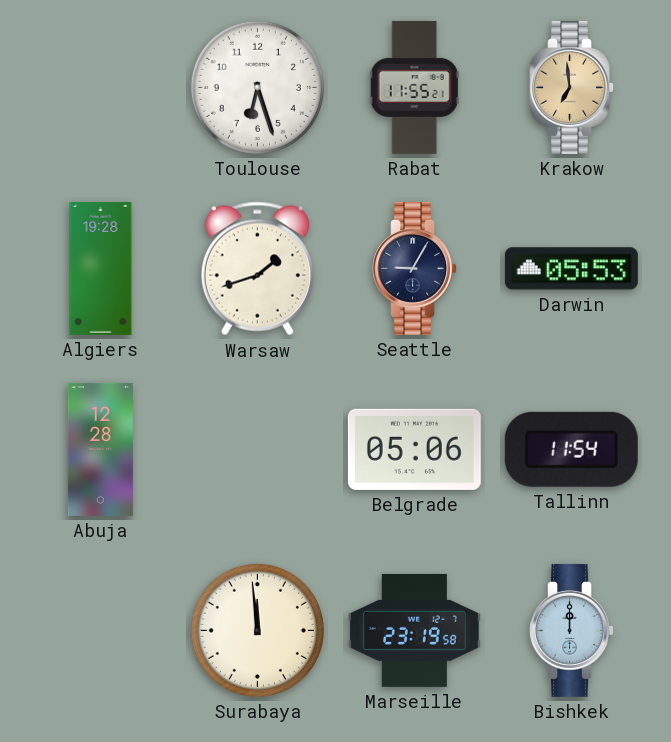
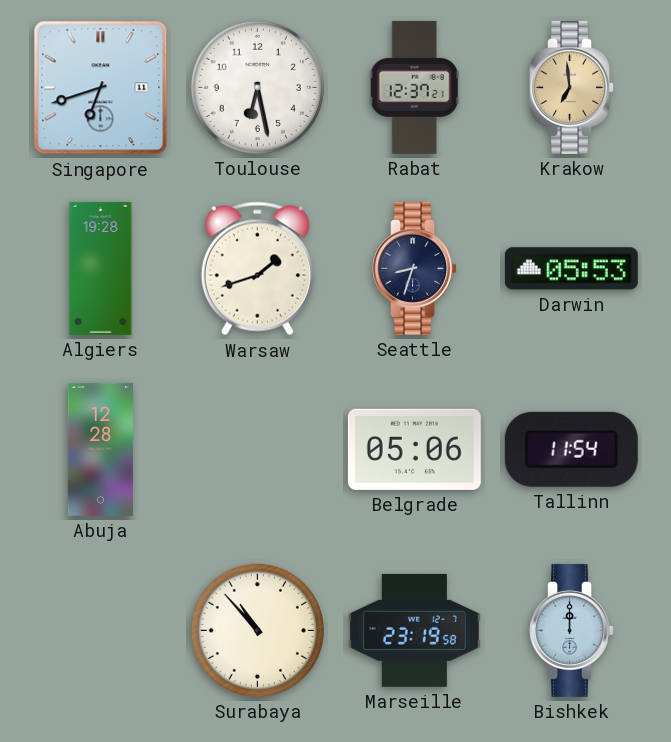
Singapore: none -> 6:42 (101, 88)
Toulouse: 6:27 -> 6:28 (257, 87)
Rabat: 11:55 -> 12:37 (414, 87)
Seattle: 9:05 -> 8:33 (415, 268)
Surabaya: 11:59 -> 10:53 (257, 630)
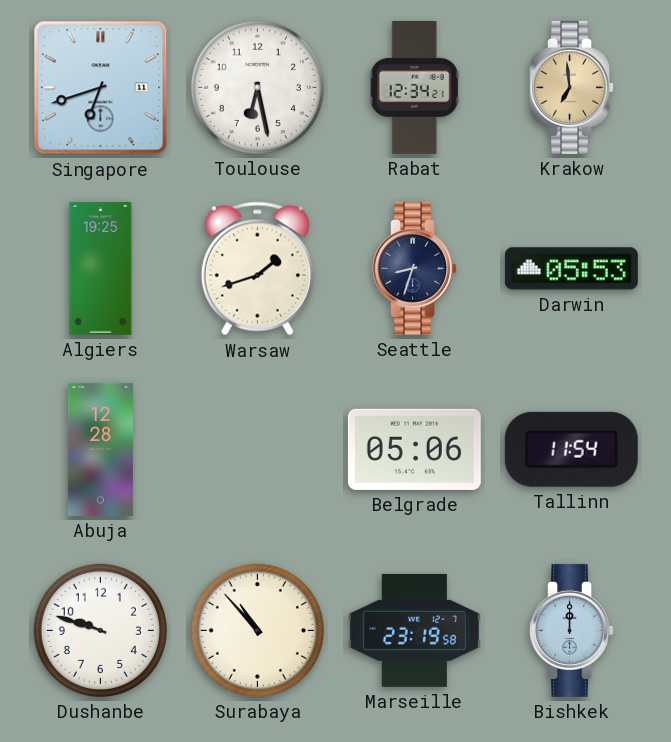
Rabat: 12:37 -> 12:34 (414, 87)
Algiers: 19:28 -> 19:25 (101, 268)
Dushanbe: none -> 9:48 (100, 630)
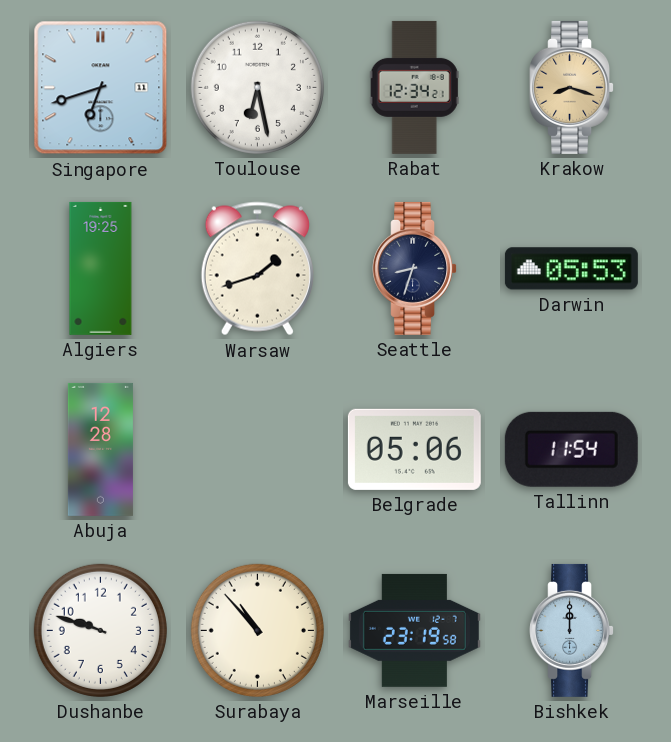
Krakow: 6:59 -> 8:18 (572, 87)
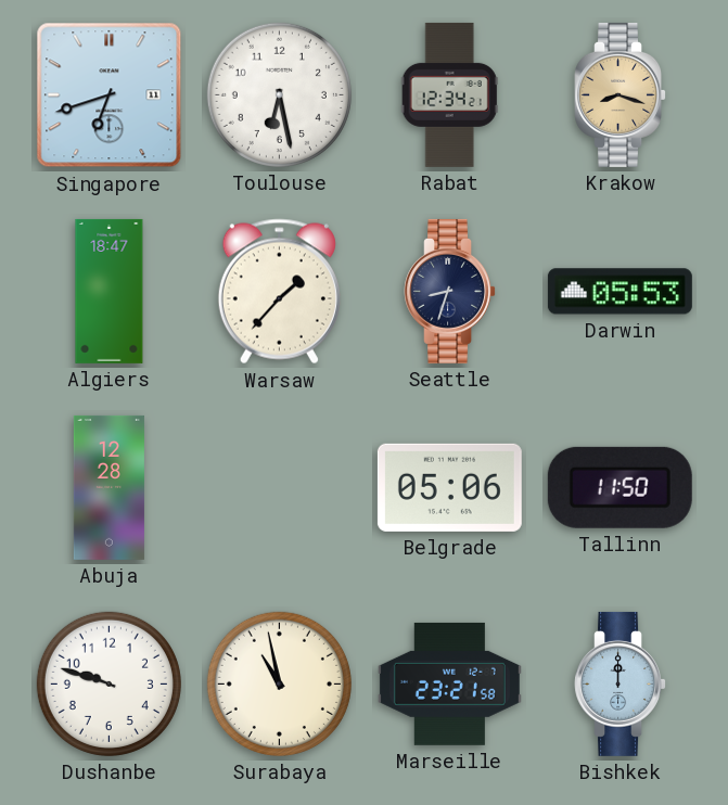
Algiers: 19:25 -> 18:47 (110, 291)
Warsaw: 1:42 -> 1:37 (279, 292)
Tallinn: 11:54 -> 11:50 (620, 487)
Surabaya: 10:53 -> 10:58 (279, 683)
Marseille: 23:19 -> 23:21 (449, 683)
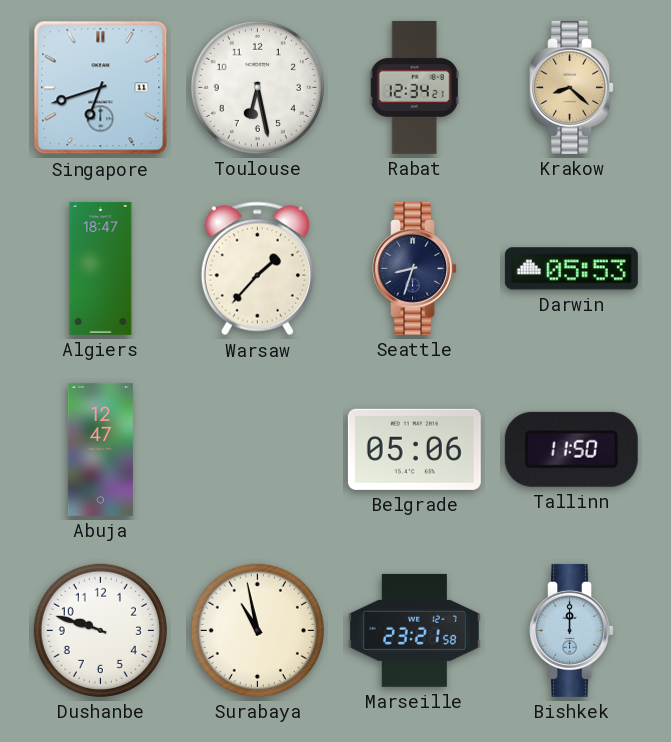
Krakow: 8:18 -> 8:22 (572, 87)
Abuja: 12:28 -> 12:47 (100, 449)
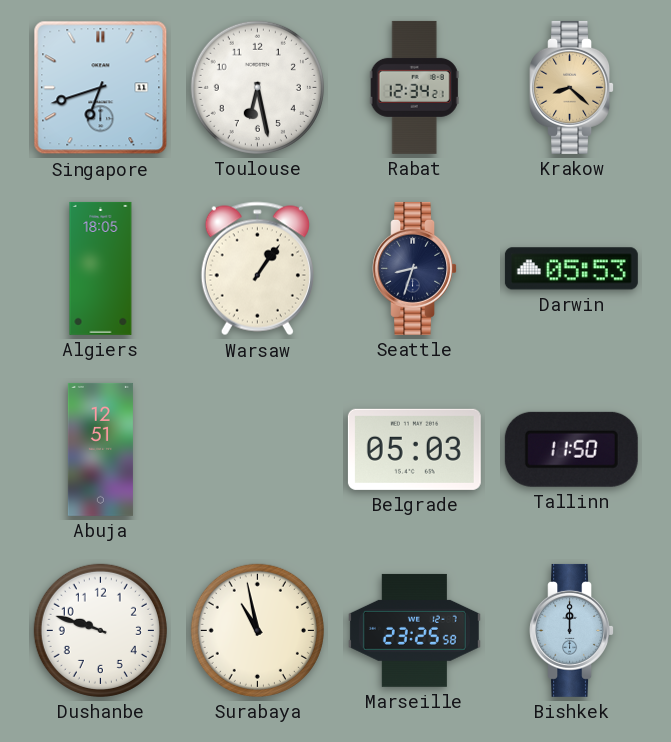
Algiers: 18:47 -> 18:05 (101, 268)
Warsaw: 1:37 -> 1:06 (257, 269)
Abuja: 12:47 -> 12:51 (100, 449)
Belgrade: 05:06 -> 05:03 (414, 449)
Marseille: 23:21 -> 23:25 (414, 630)
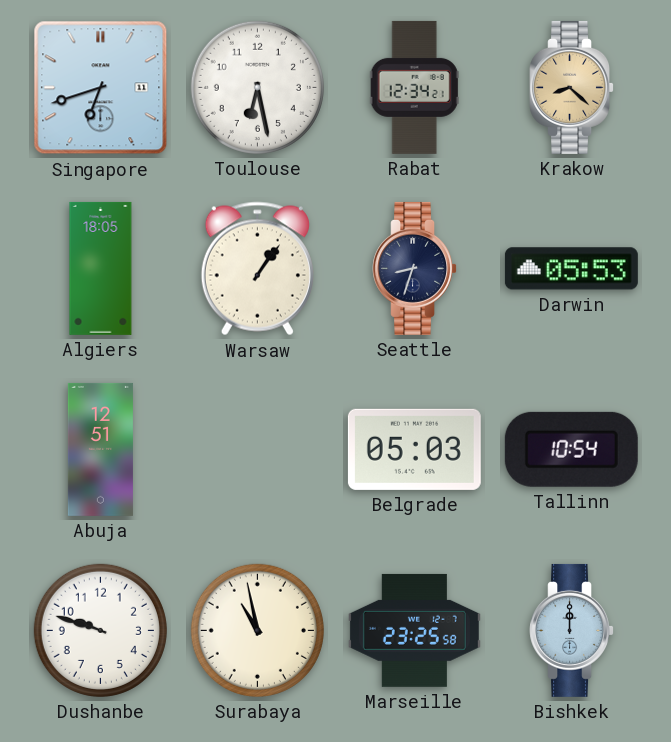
Tallinn: 11:50 -> 10:54 (571, 449)
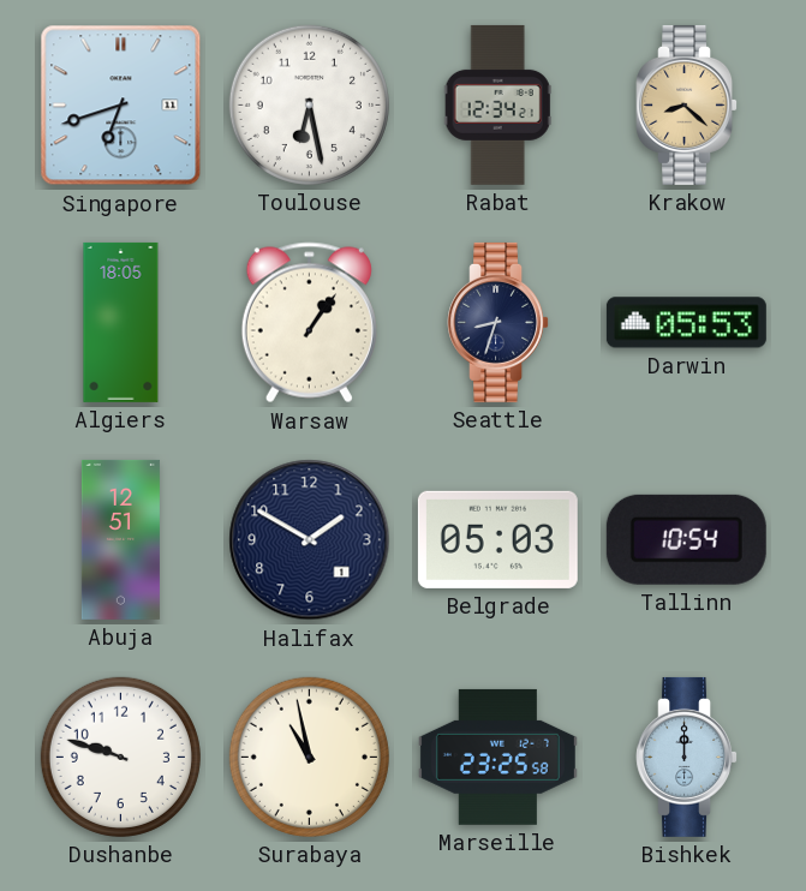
Halifax: none -> 1:50 (310, 540)
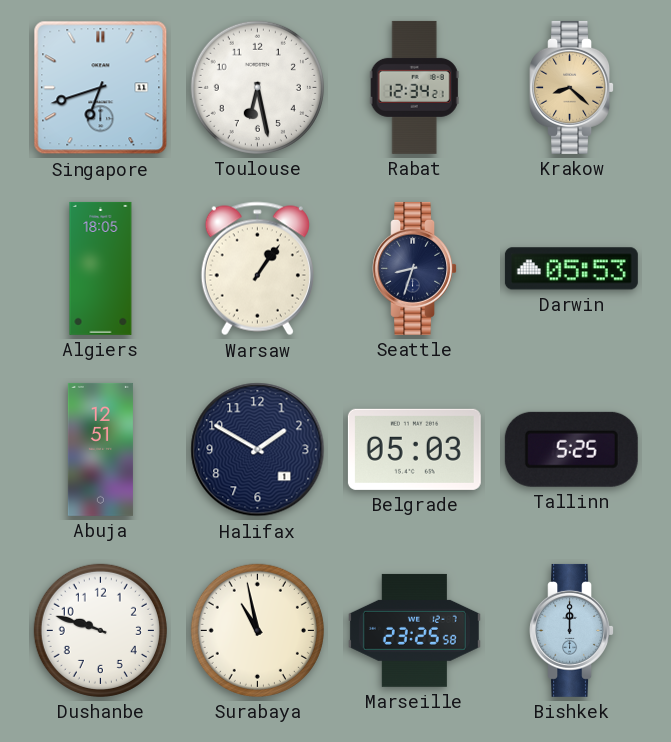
Tallinn: 10:54 -> 5:25 (571, 449)
